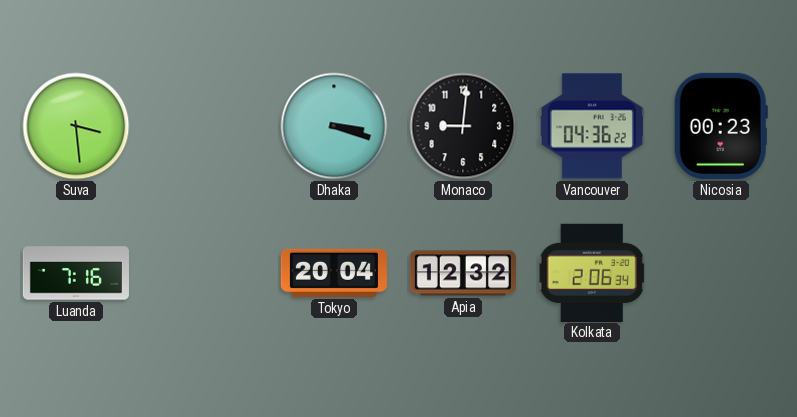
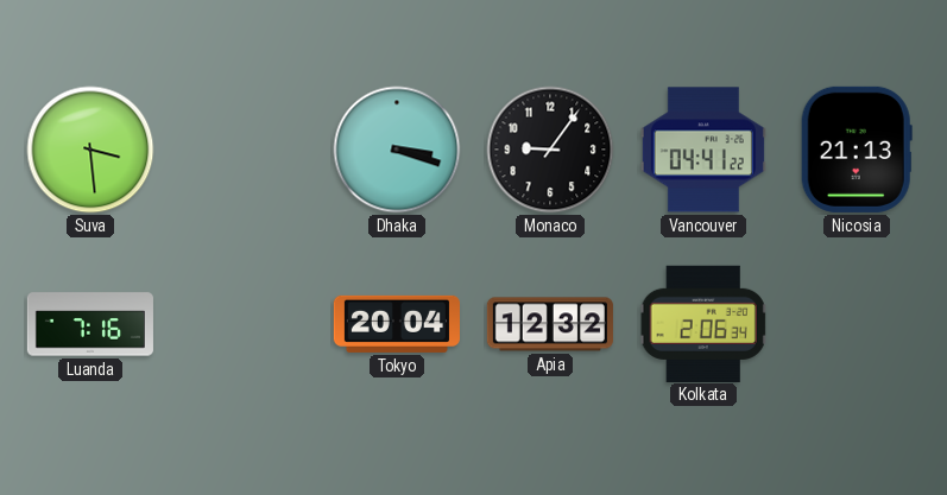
Monaco: 9:01 -> 9:06 (550, 150)
Vancouver: 04:36 -> 04:41 (703, 150)
Nicosia: 00:23 -> 21:13 (857, 150)
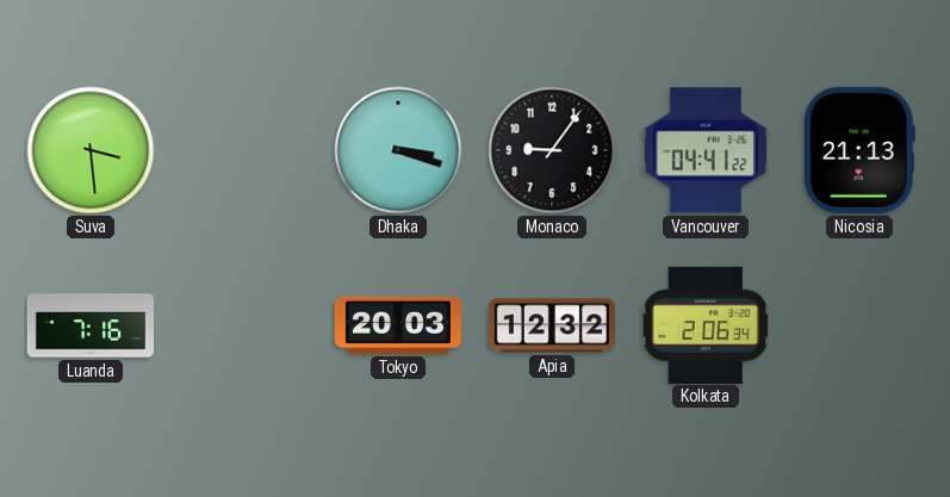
Tokyo: 20:04 -> 20:03 (398, 325)
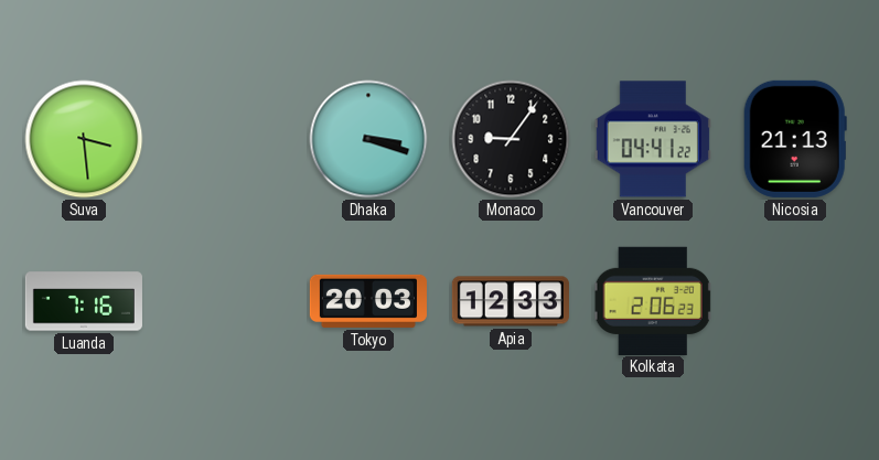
Apia: 12:32 -> 12:33 (511, 301)
Kolkata: 2:06:34 -> 2:06:23 (653, 300)
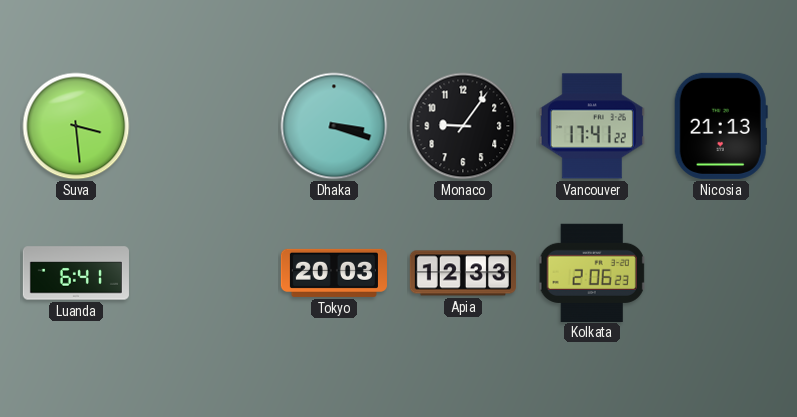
Vancouver: 04:41 -> 17:41 (592, 126)
Luanda: 7:16 -> 6:41 (76, 273)
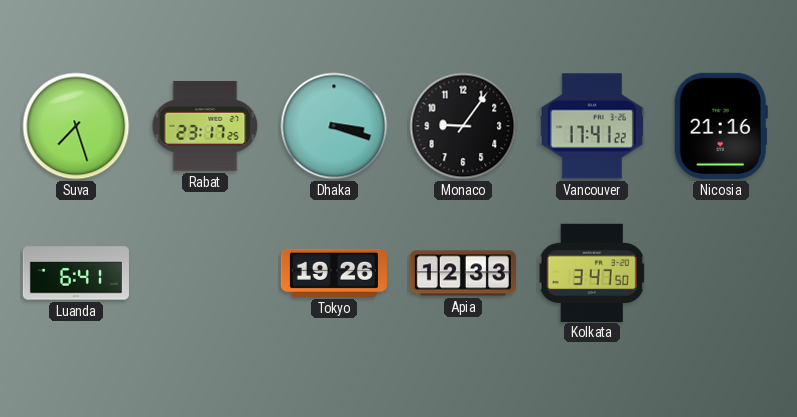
Suva: 3:29 -> 7:27 (76, 126)
Rabat: none -> 23:17 (205, 126)
Nicosia: 21:13 -> 21:16 (721, 126)
Tokyo: 20:03 -> 19:26 (334, 273)
Kolkata: 2:06 -> 3:47 (592, 272)
